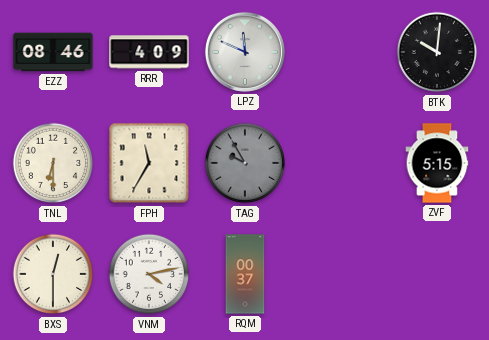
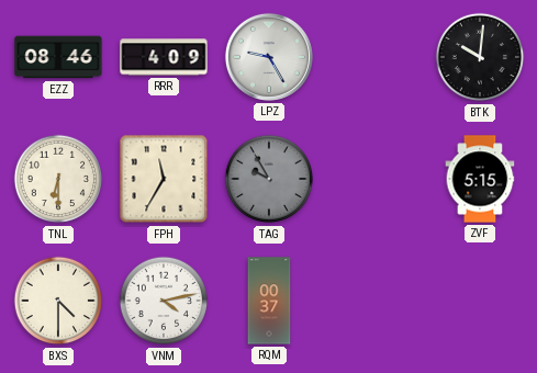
LPZ: 11:49 -> 9:25 (269, 57)
BXS: 12:30 -> 4:30 (58, 301)
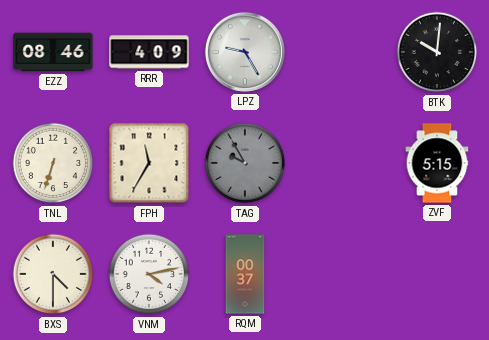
TNL: 6:30 -> 6:33 (53, 163)
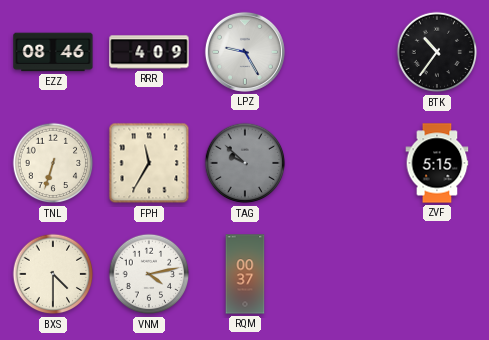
BTK: 10:01 -> 10:36 (437, 52)
TAG: 9:55 -> 9:52 (245, 163)
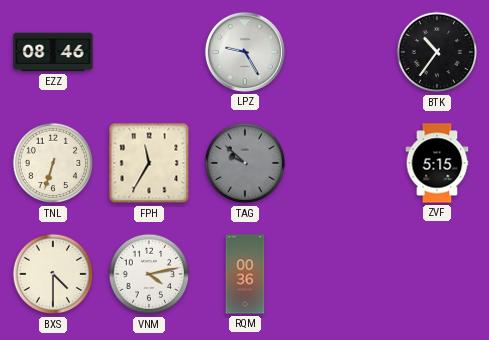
RRR: 4:09 -> none (149, 52)
RQM: 00:37 -> 00:36 (245, 274)
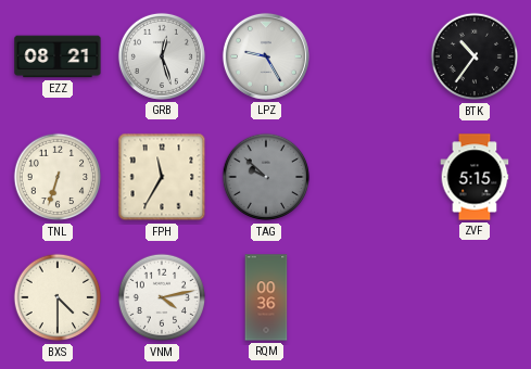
EZZ: 08:46 -> 08:21 (58, 56)
GRB: none -> 12:27 (162, 56)
